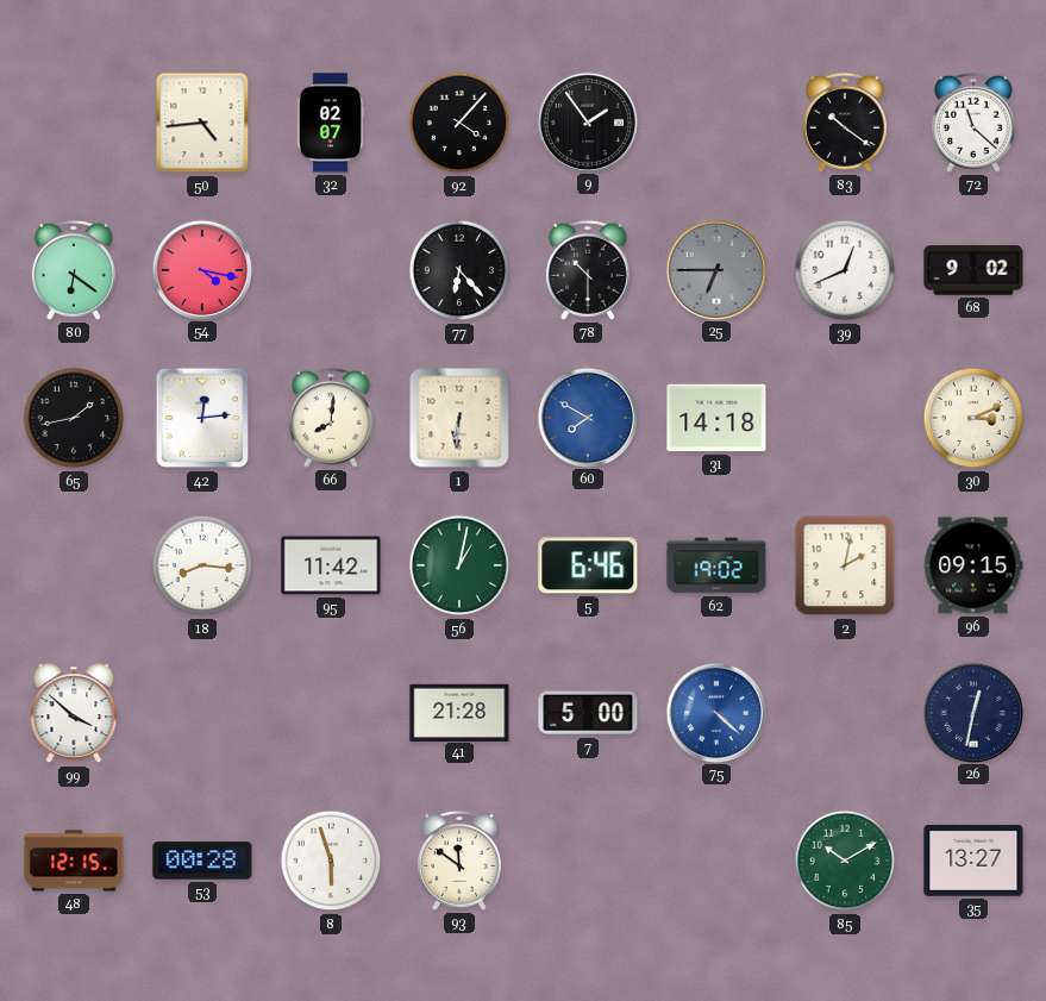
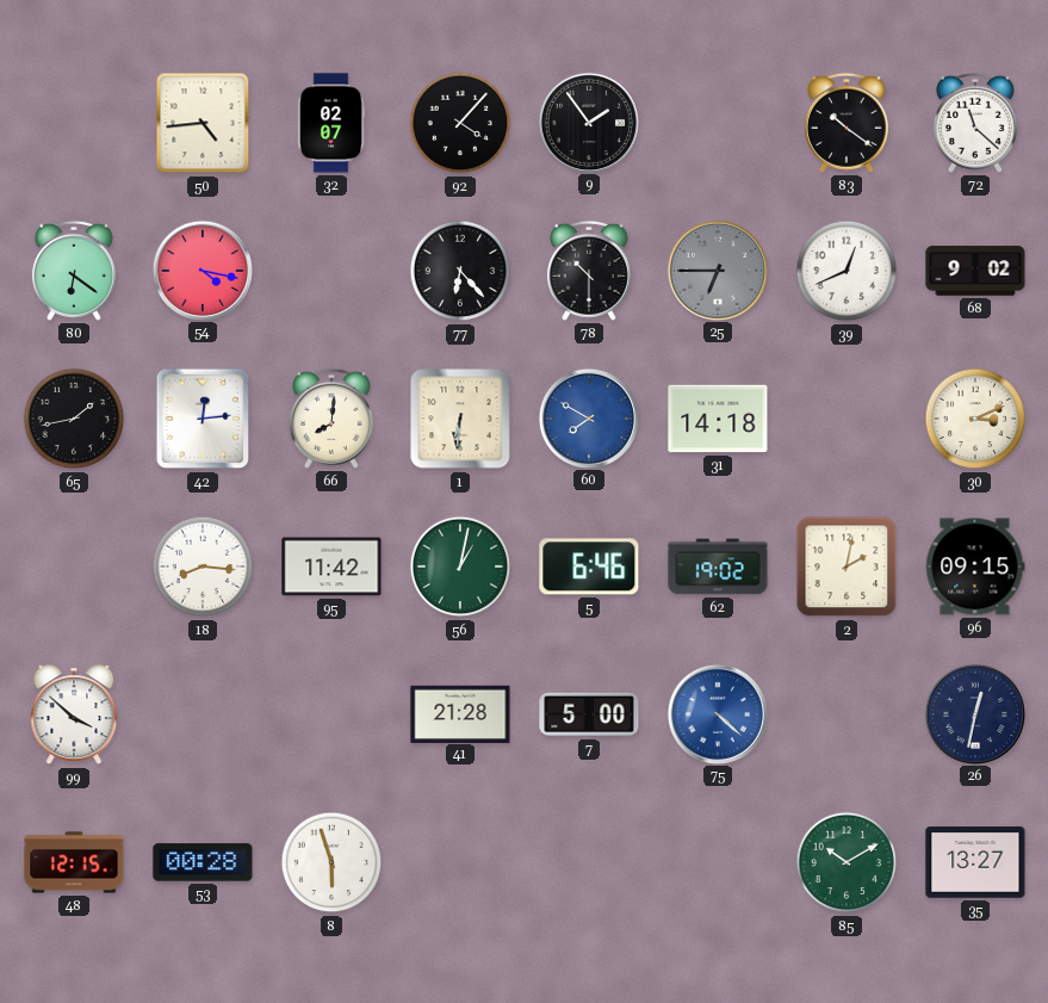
93: 11:51 -> none (459, 861)
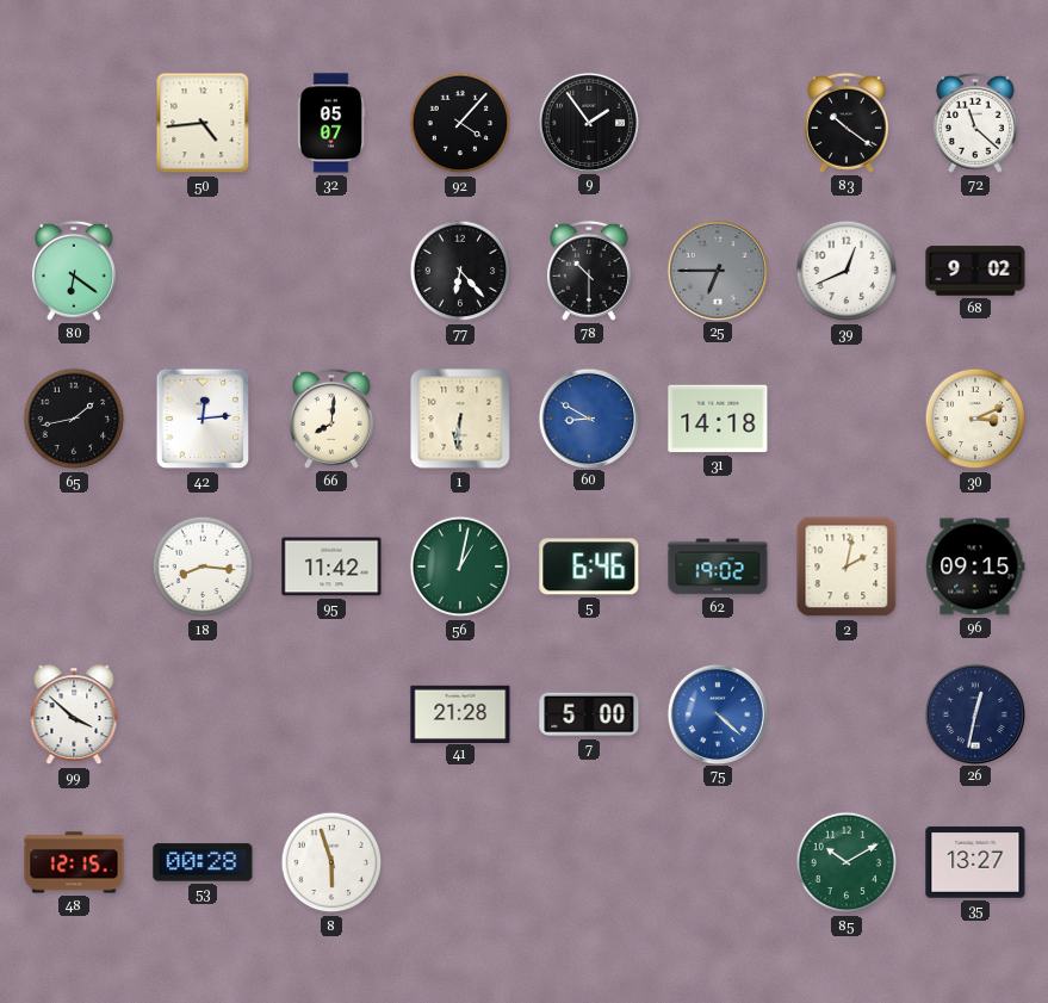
32: 02:07 -> 05:07 (331, 123)
54: 4:17 -> none (201, 270)
60: 7:50 -> 8:50 (588, 417)
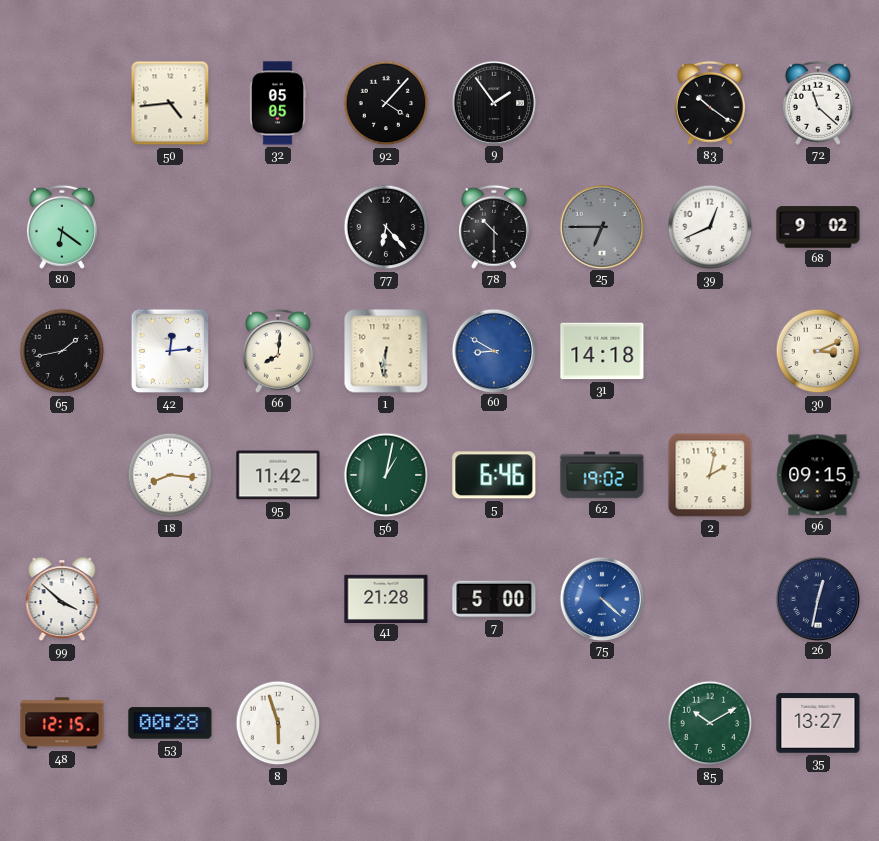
32: 05:07 -> 05:05 (278, 103)
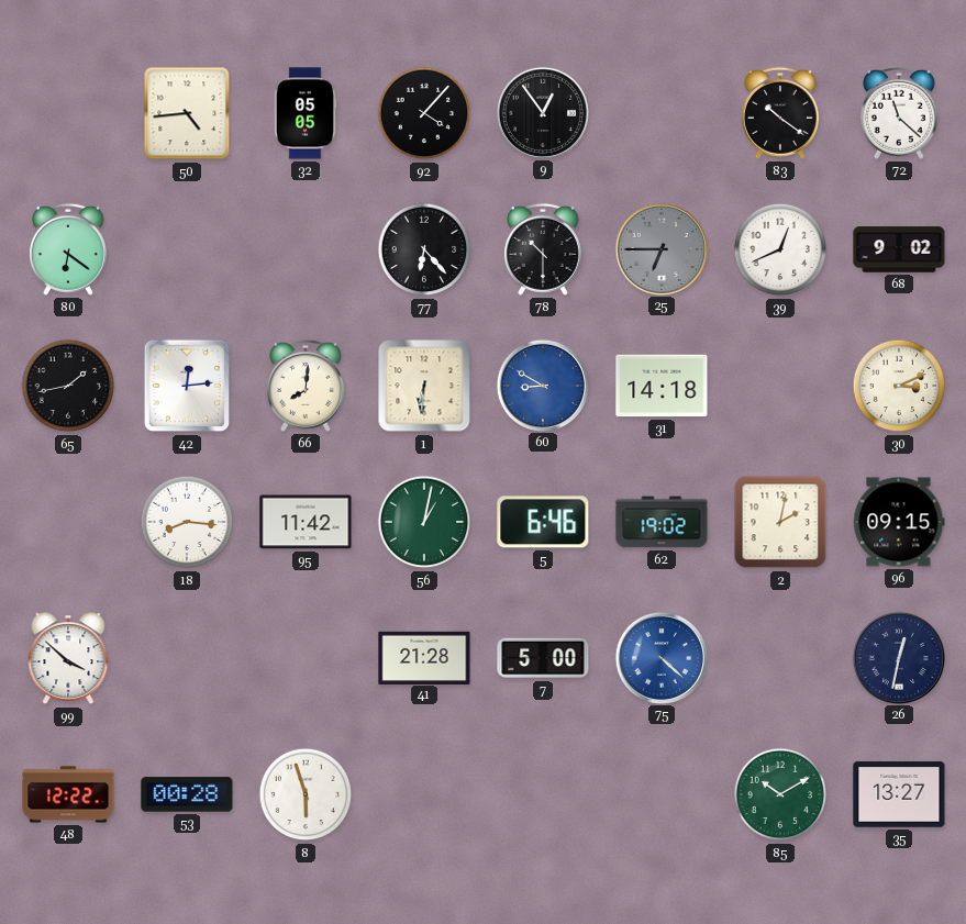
9: 1:54 -> 12:54 (542, 112)
48: 12:15 -> 12:22 (68, 794)
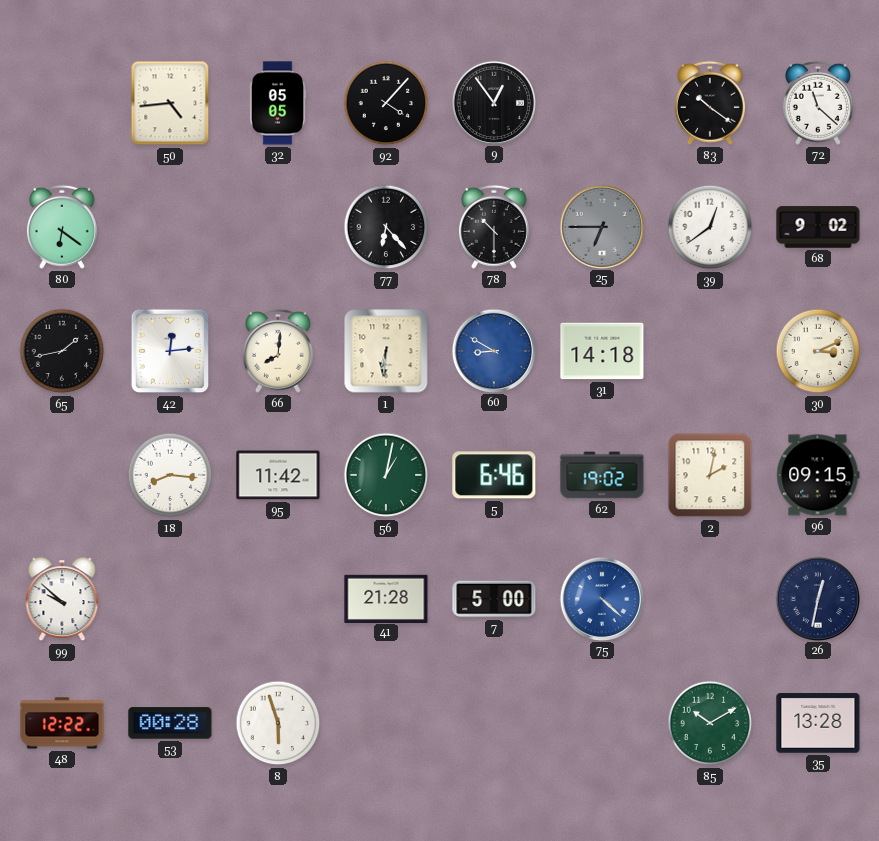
39: 12:41 -> 12:39 (710, 227)
99: 3:52 -> 9:52 (62, 600)
35: 13:27 -> 13:28 (818, 723)
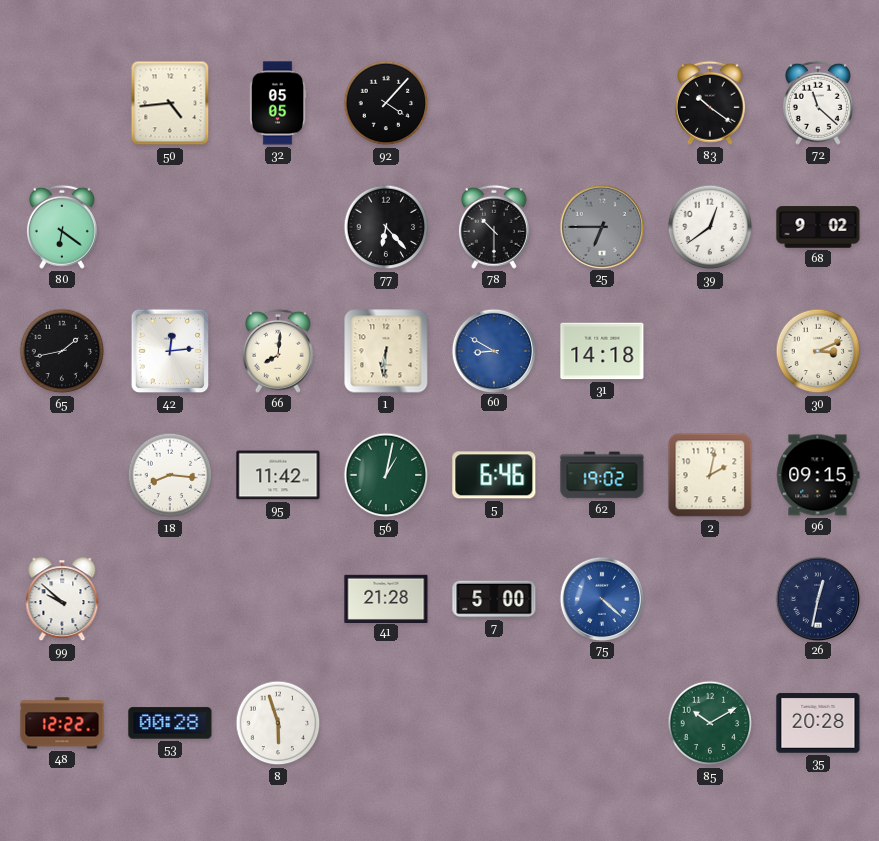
9: 12:54 -> none (493, 102)
35: 13:28 -> 20:28 (818, 723)
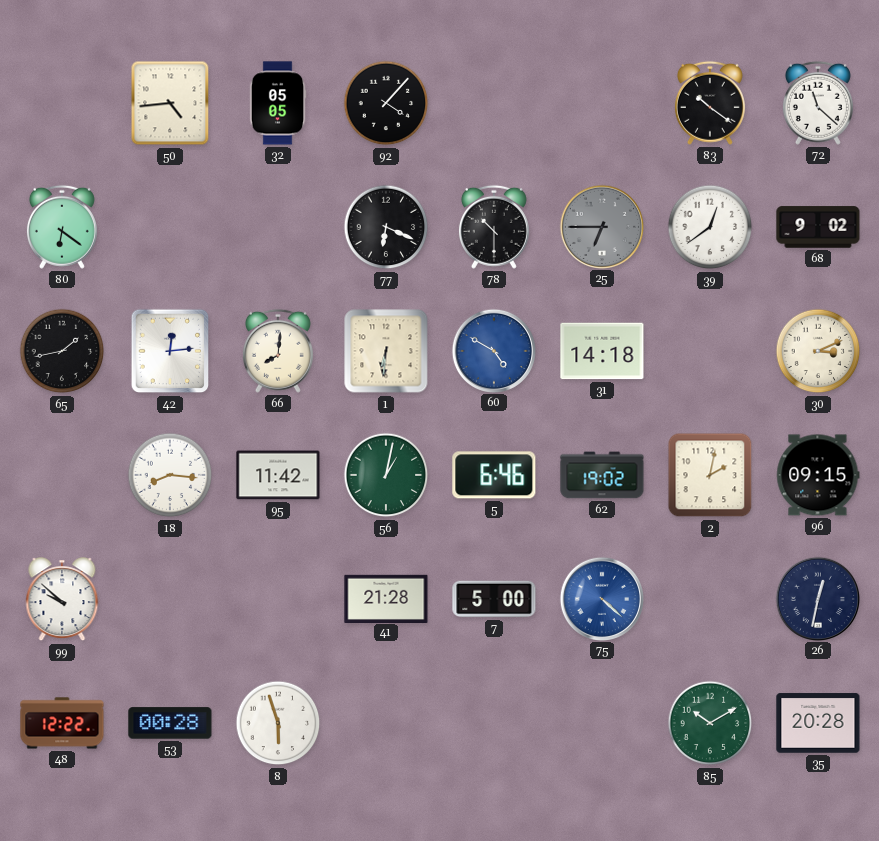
77: 6:23 -> 6:19 (386, 227)
60: 8:50 -> 4:50 (493, 350)
